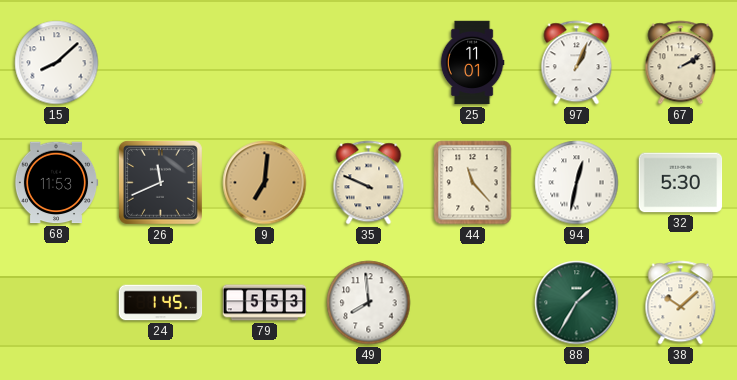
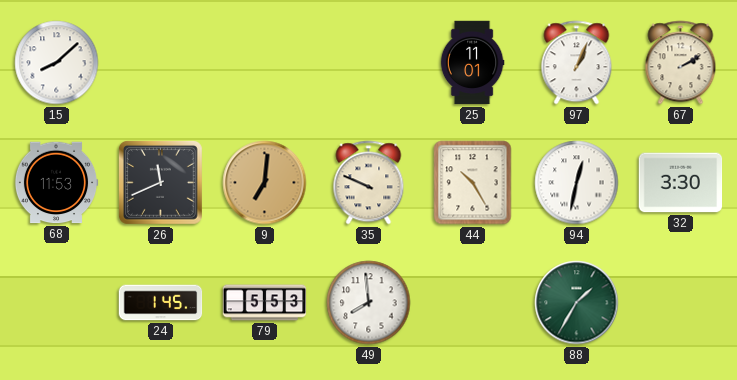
44: 11:23 -> 10:25 (473, 183)
32: 5:30 -> 3:30 (681, 183)
38: 10:08 -> none (681, 303)
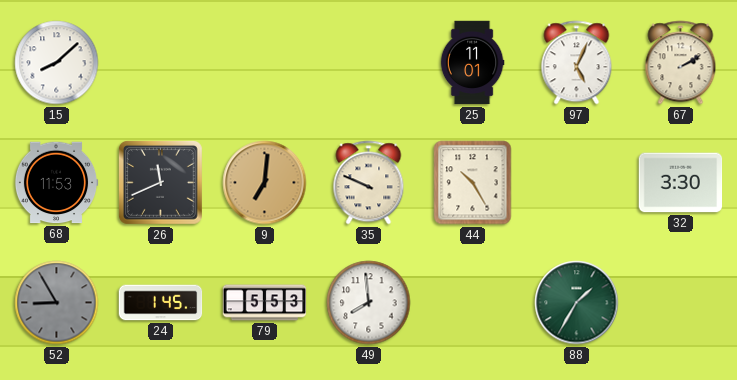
97: 1:04 -> 5:04 (577, 63)
94: 12:32 -> none (577, 183)
52: none -> 8:55 (57, 303)
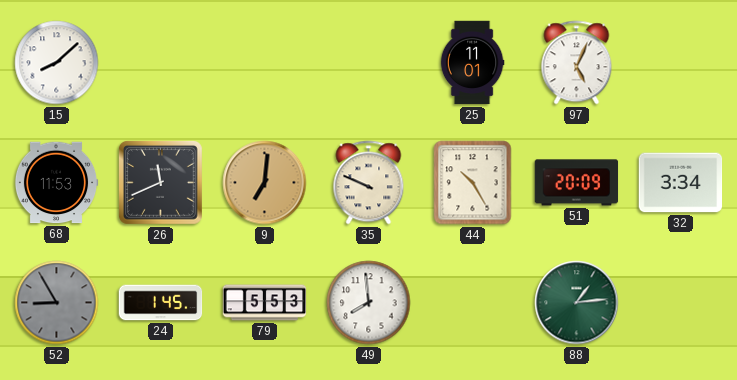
67: 2:10 -> none (681, 63)
51: none -> 20:09 (577, 183)
32: 3:30 -> 3:34 (681, 183)
88: 1:35 -> 1:14 (577, 303)
